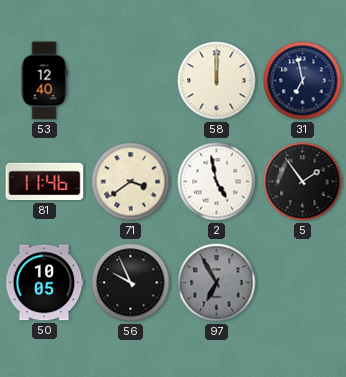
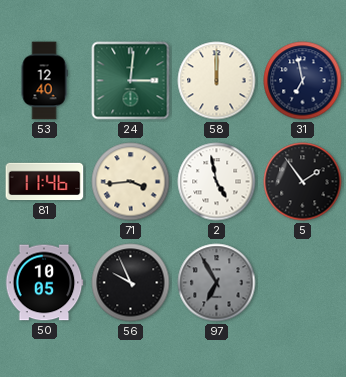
24: none -> 3:01 (131, 81)
71: 3:39 -> 3:44 (131, 182)
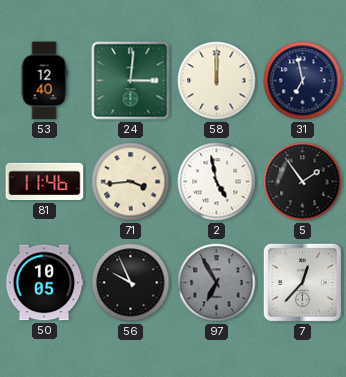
7: none -> 12:37 (302, 282)
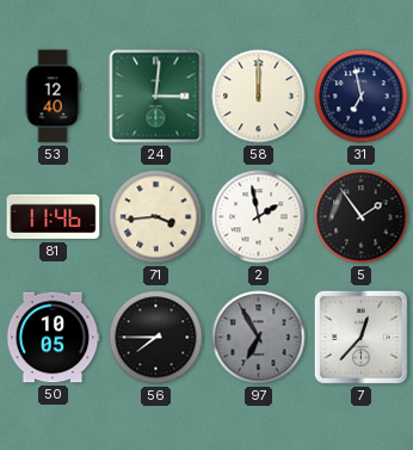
2: 4:58 -> 1:58 (259, 217)
56: 9:56 -> 7:45 (156, 338)
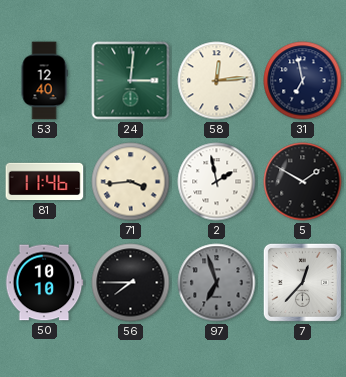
58: 12:00 -> 12:14 (217, 81)
5: 1:54 -> 1:50 (303, 182)
50: 10:05 -> 10:10 (44, 283)
97: 6:55 -> 6:57 (217, 283)
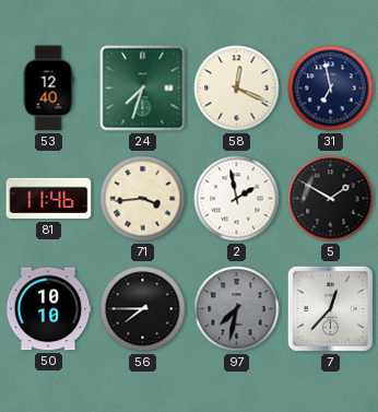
24: 3:01 -> 7:33 (143, 89)
58: 12:14 -> 12:19 (237, 89)
97: 6:57 -> 7:32 (237, 309)
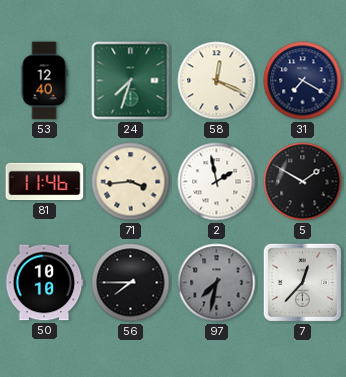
31: 6:58 -> 7:20 (303, 81)
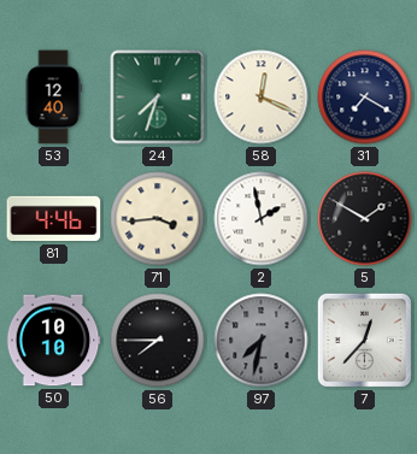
81: 11:46 -> 4:46 (54, 219)
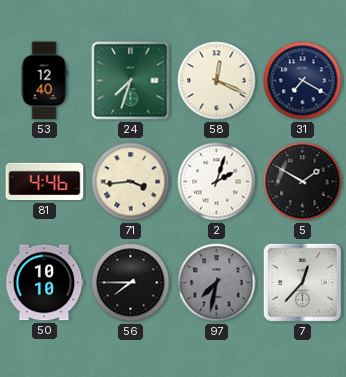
2: 1:58 -> 2:03 (217, 182)
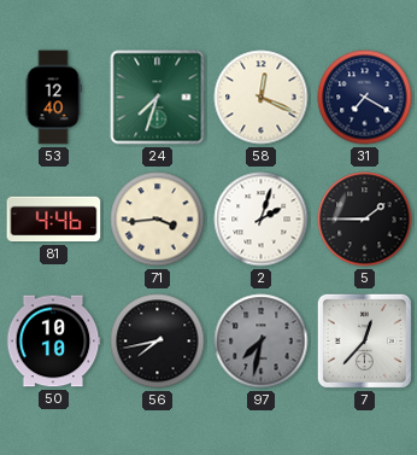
5: 1:50 -> 1:45 (365, 220)
56: 7:45 -> 7:43 (158, 342)
